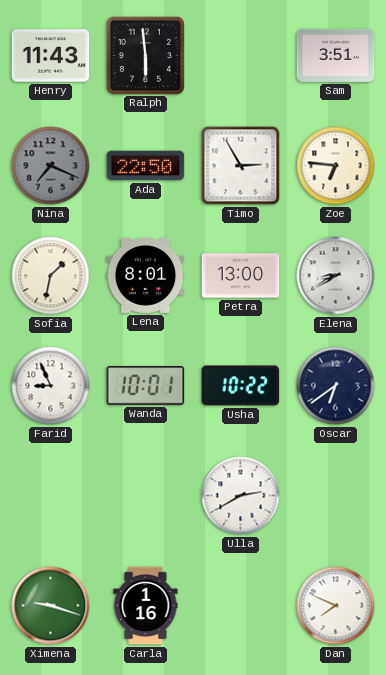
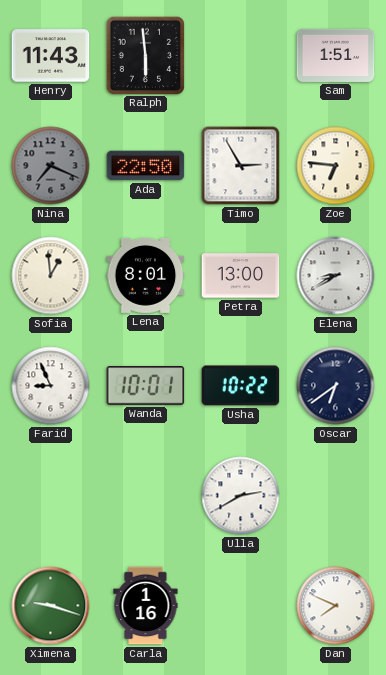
Sam: 3:51 -> 1:51 (336, 55)
Sofia: 1:32 -> 12:59 (51, 276)
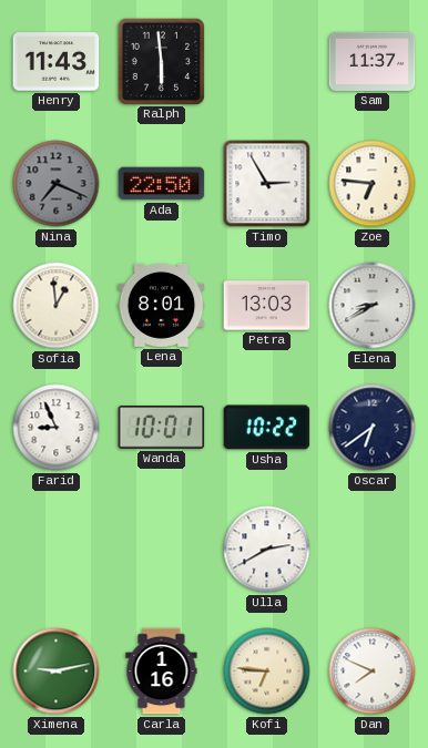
Sam: 1:51 -> 11:37 (373, 61)
Petra: 13:00 -> 13:03 (267, 306)
Ximena: 9:18 -> 9:13 (57, 672)
Kofi: none -> 6:46 (267, 672)
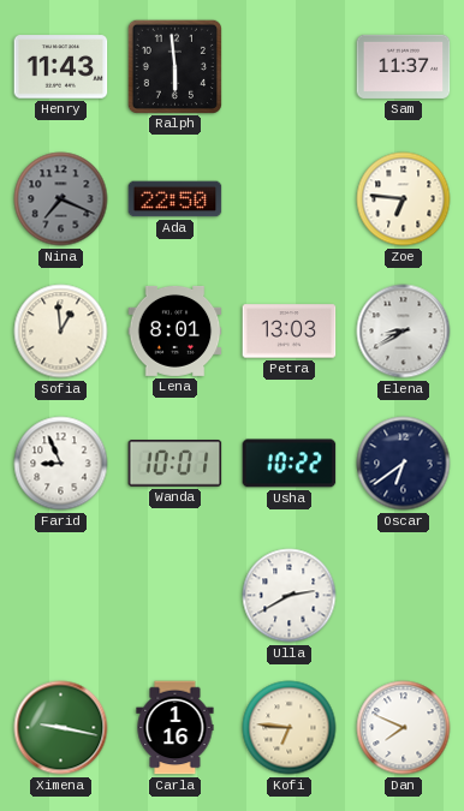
Timo: 2:55 -> none (267, 184)
Ximena: 9:13 -> 9:17 (61, 728)
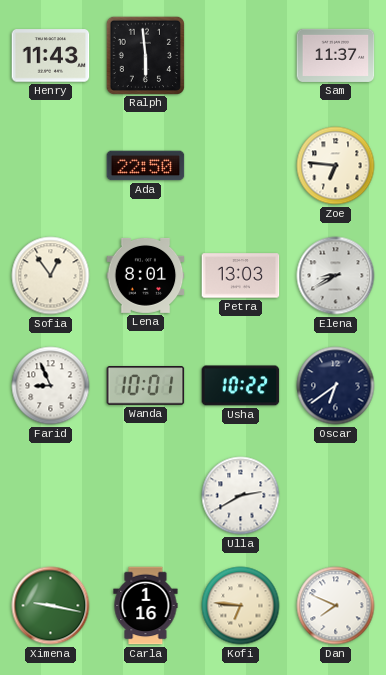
Nina: 7:19 -> none (61, 199)
Sofia: 12:59 -> 12:54 (51, 276)
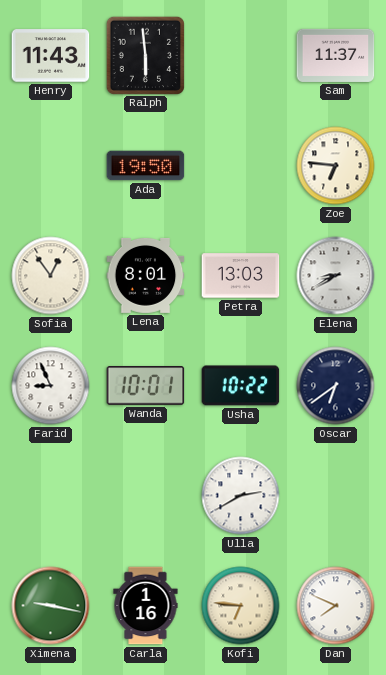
Ada: 22:50 -> 19:50 (146, 166)
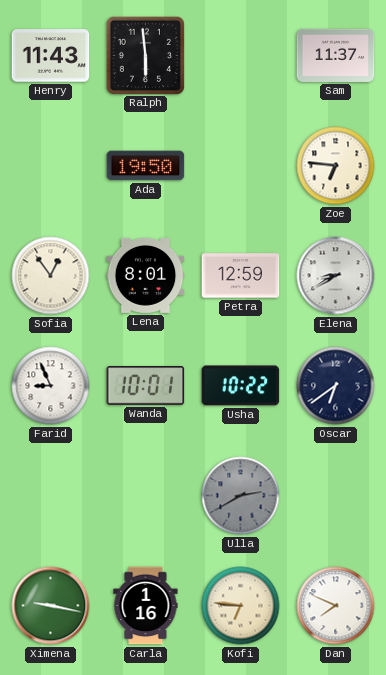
Petra: 13:03 -> 12:59 (241, 276)
Ulla dial: white -> grey (241, 496)
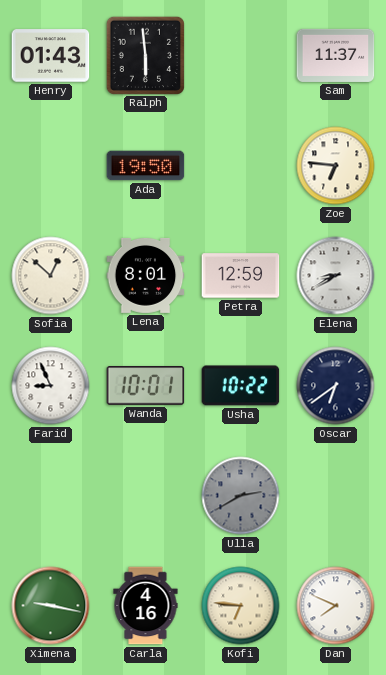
Henry: 11:43 -> 01:43 (51, 56)
Sofia: 12:54 -> 12:52 (51, 276)
Carla: 1:16 -> 4:16 (146, 606)
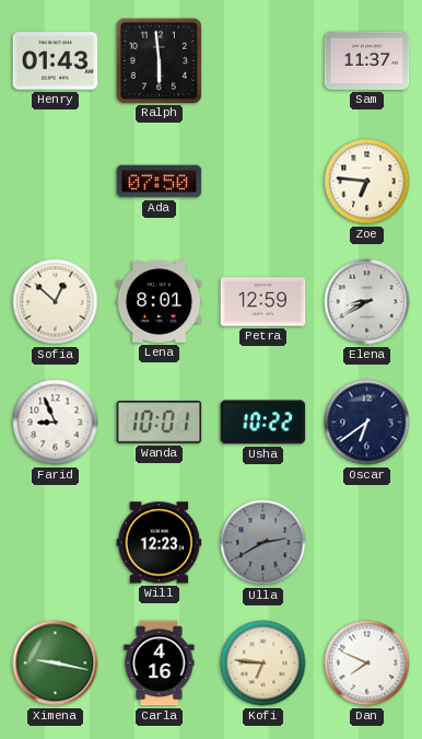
Ada: 19:50 -> 07:50 (160, 182)
Will: none -> 12:23 (160, 543)
